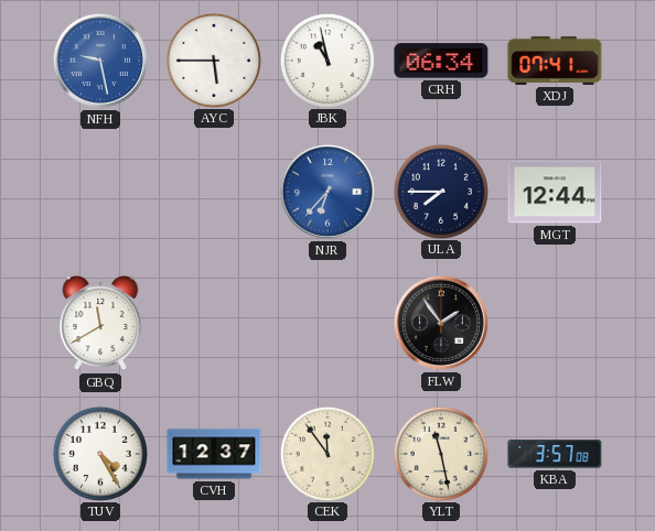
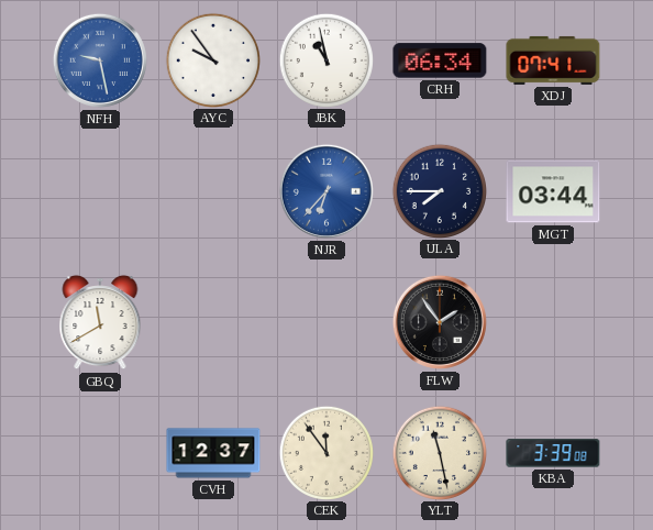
AYC: 5:45 -> 9:54 (212, 59)
MGT: 12:44 -> 03:44 (553, 191)
TUV: 4:25 -> none (99, 453)
KBA: 3:57 -> 3:39 (553, 453)
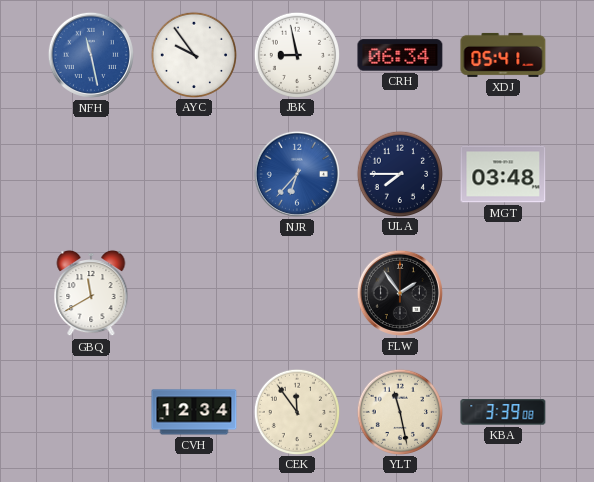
NFH: 9:28 -> 11:28 (91, 55)
JBK: 10:58 -> 8:58 (296, 54)
XDJ: 07:41 -> 05:41 (503, 55)
MGT: 03:44 -> 03:48 (503, 174)
CVH: 12:37 -> 12:34 (194, 412)
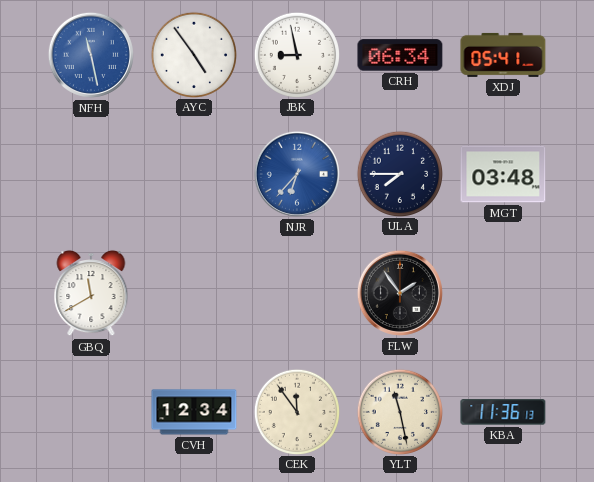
AYC: 9:54 -> 4:54 (193, 54)
KBA: 3:39 -> 11:36 (503, 412)
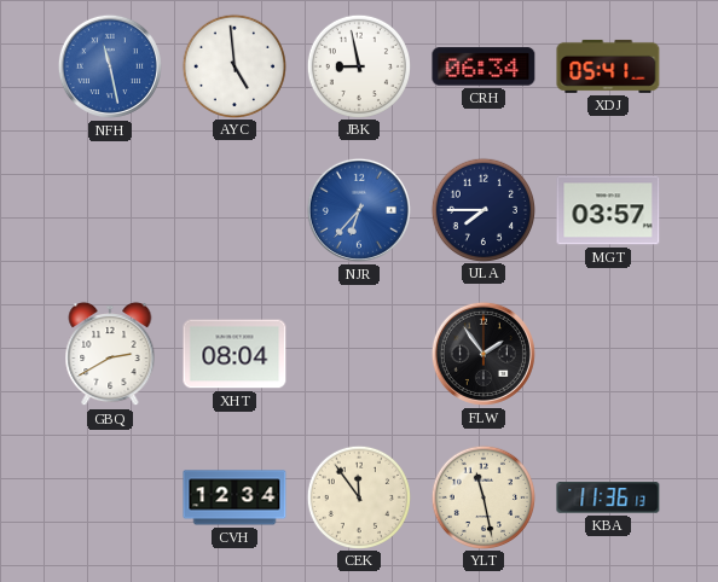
AYC: 4:54 -> 4:59 (233, 65)
MGT: 03:48 -> 03:57 (608, 210)
GBQ: 11:40 -> 2:40 (110, 354)
XHT: none -> 08:04 (234, 354)
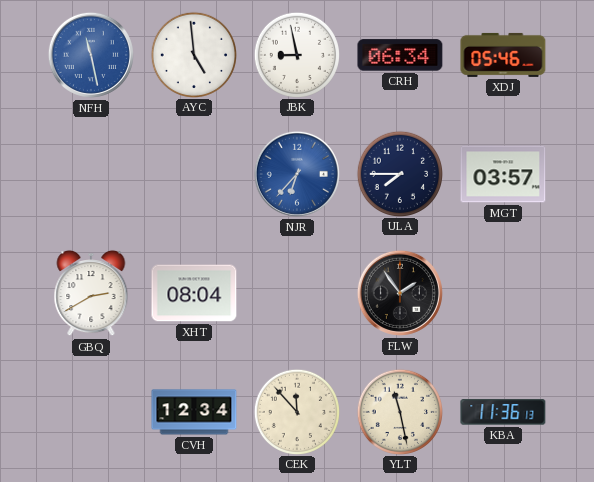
XDJ: 05:41 -> 05:46 (503, 55)
CEK: 11:54 -> 11:53 (296, 411)
